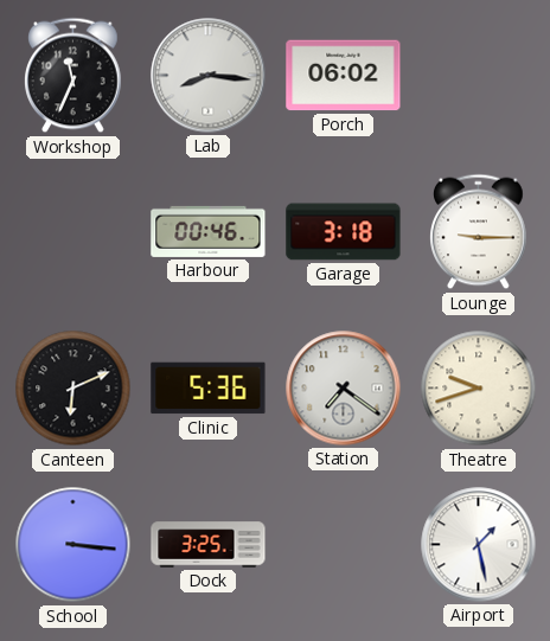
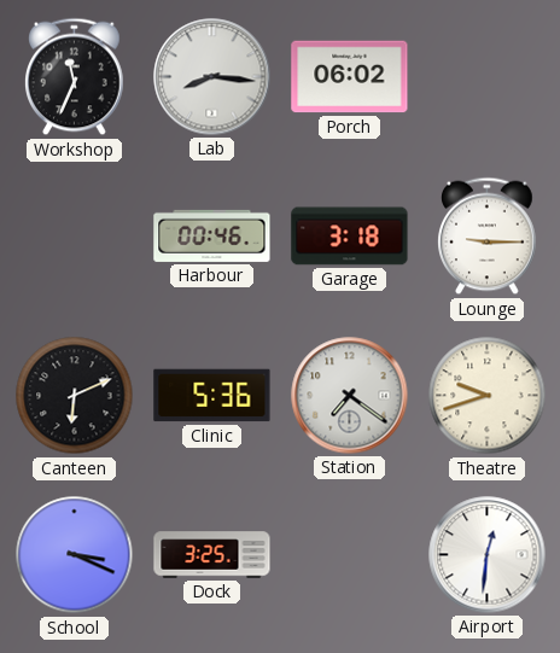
School: 3:16 -> 3:19 (75, 555)
Airport: 1:28 -> 12:31 (488, 555)
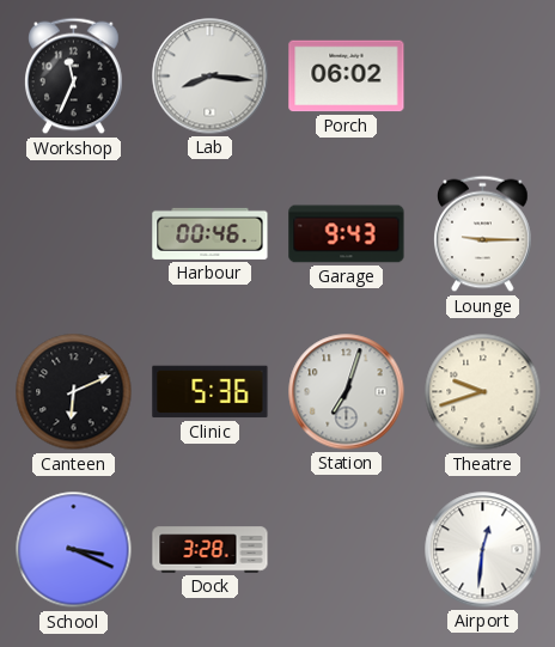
Garage: 3:18 -> 9:43 (347, 234)
Station: 7:21 -> 7:03 (347, 392)
Dock: 3:25 -> 3:28 (211, 550)
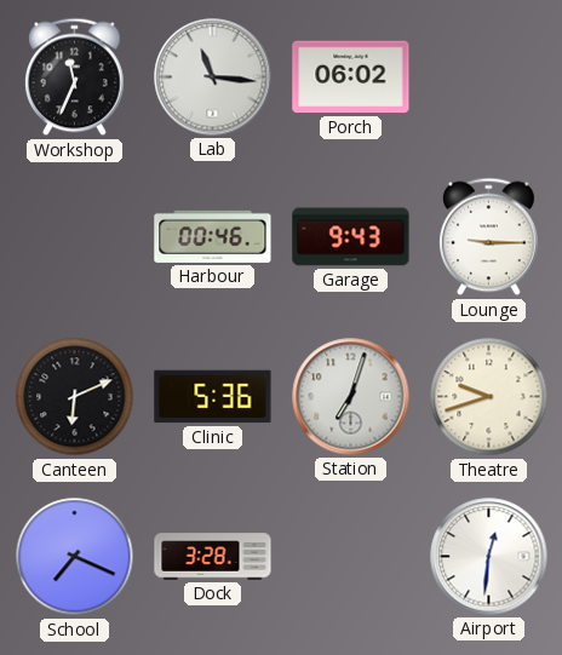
Lab: 8:16 -> 11:16 (213, 77)
School: 3:19 -> 7:19 (75, 557)
